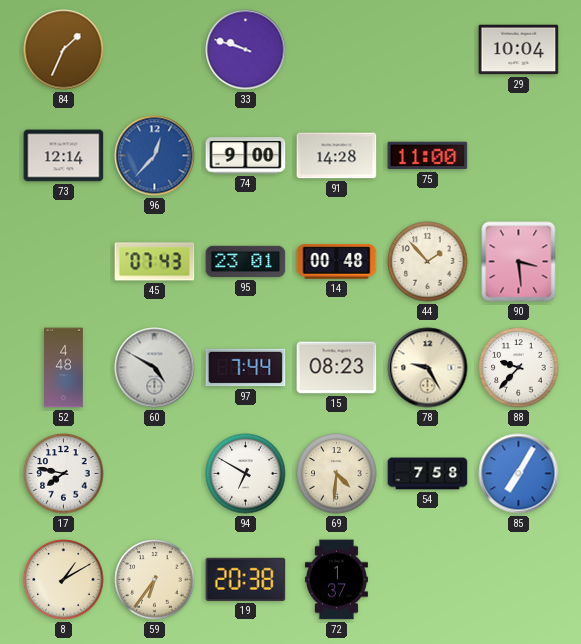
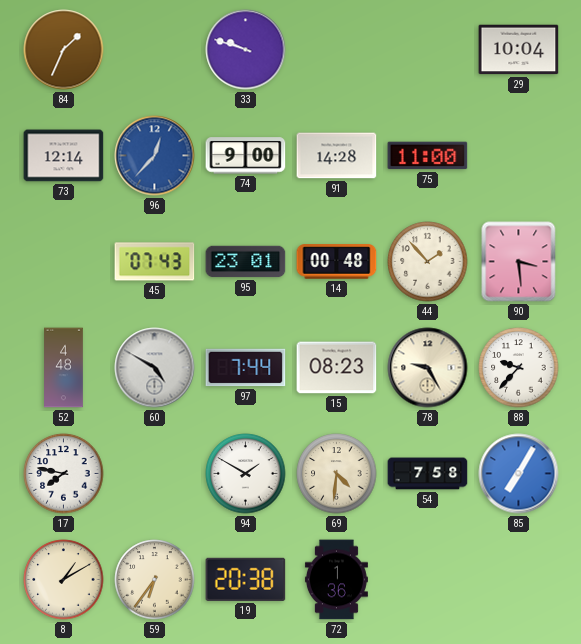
94: 6:50 -> 1:50 (246, 474)
72: 1:37 -> 1:36 (336, 580)
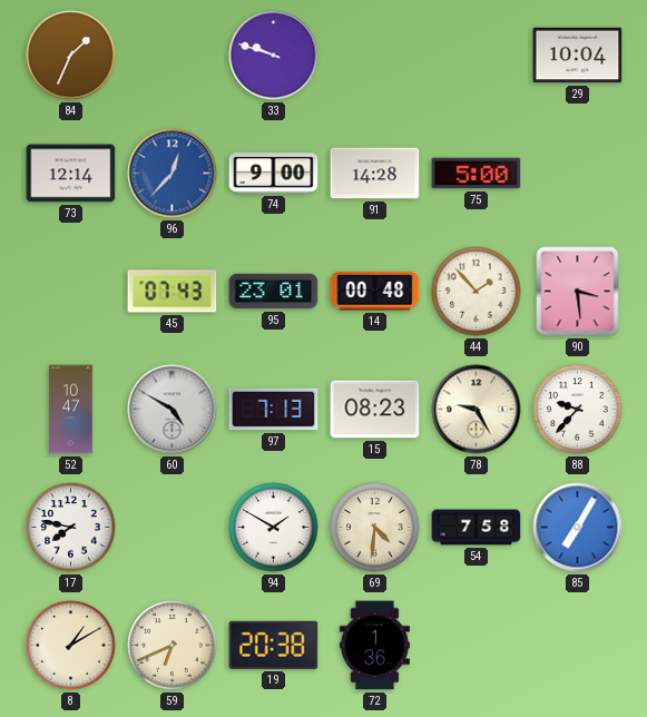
75: 11:00 -> 5:00 (477, 174)
52: 4:48 -> 10:47 (71, 410)
97: 7:44 -> 7:13 (274, 410)
59: 6:36 -> 6:41 (173, 646)
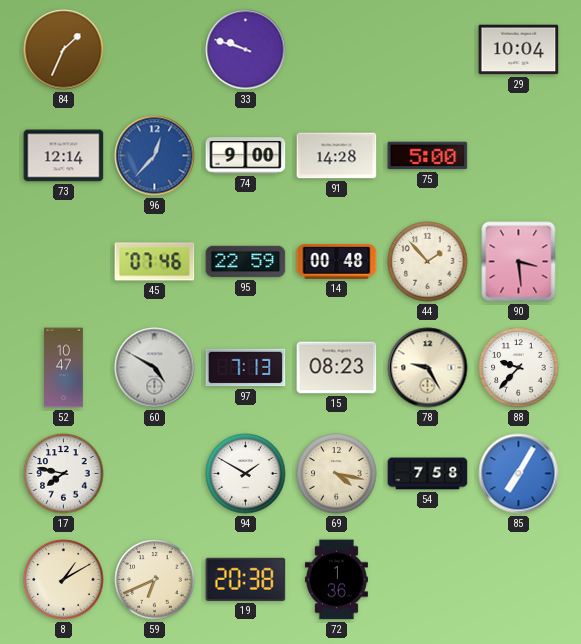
45: 07:43 -> 07:46 (155, 262)
95: 23:01 -> 22:59 (246, 262)
69: 4:31 -> 4:17 (337, 474)
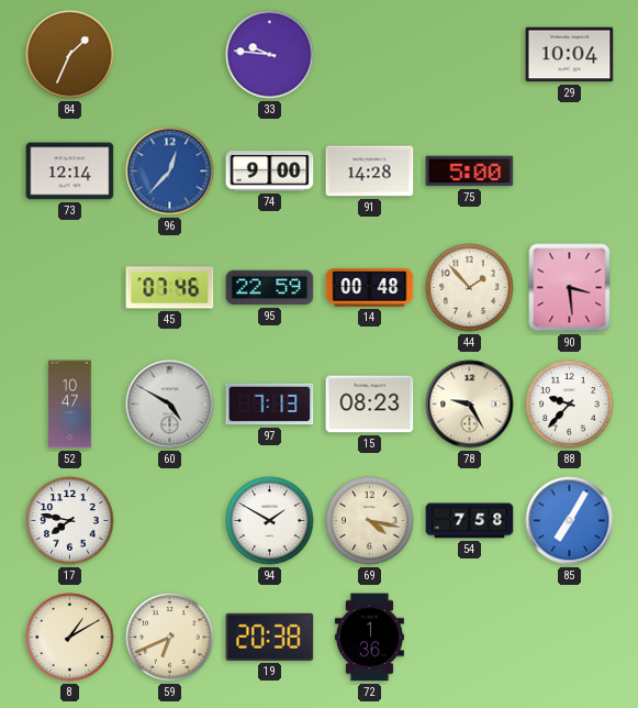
33: 9:48 -> 9:46 (270, 55)
